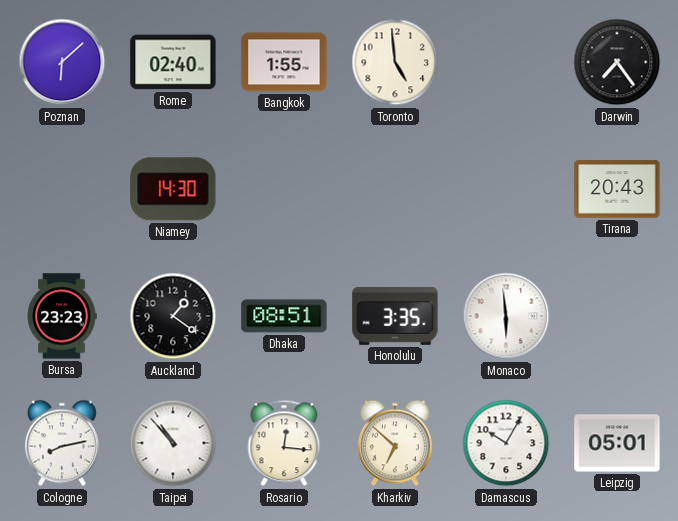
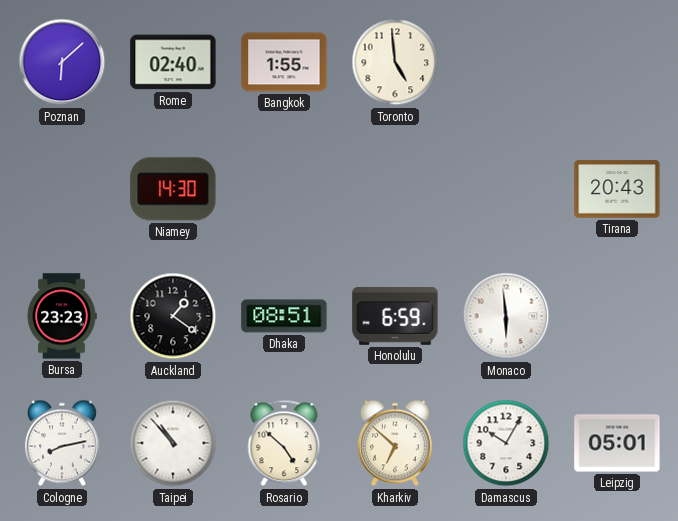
Darwin: 7:24 -> none (617, 62)
Honolulu: 3:35 -> 6:59 (395, 316)
Rosario: 12:16 -> 4:52 (284, 443)
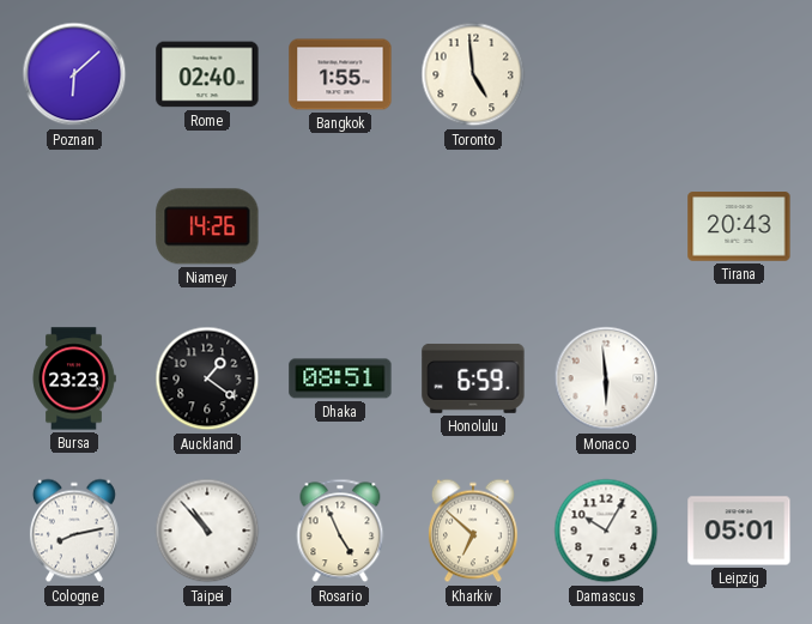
Niamey: 14:30 -> 14:26 (207, 226)
Rosario: 4:52 -> 4:56 (340, 531)
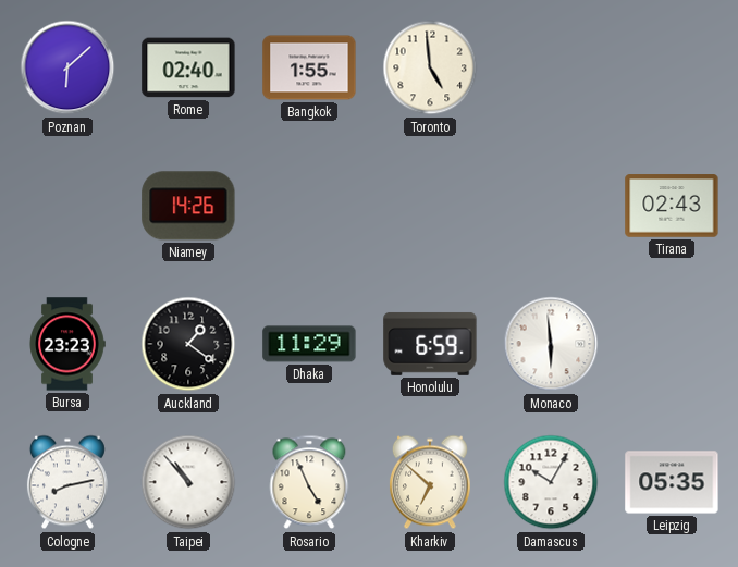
Tirana: 20:43 -> 02:43 (672, 206)
Dhaka: 08:51 -> 11:29 (309, 344)
Leipzig: 05:01 -> 05:35 (672, 482)
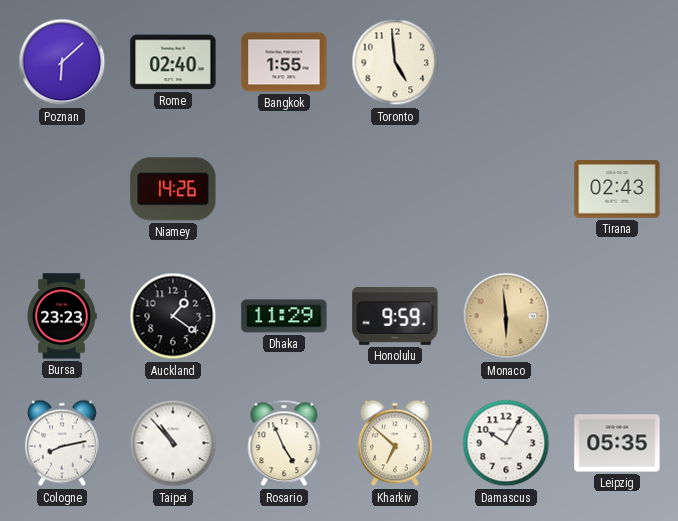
Honolulu: 6:59 -> 9:59 (395, 316)
Monaco dial: white -> champagne (506, 316)
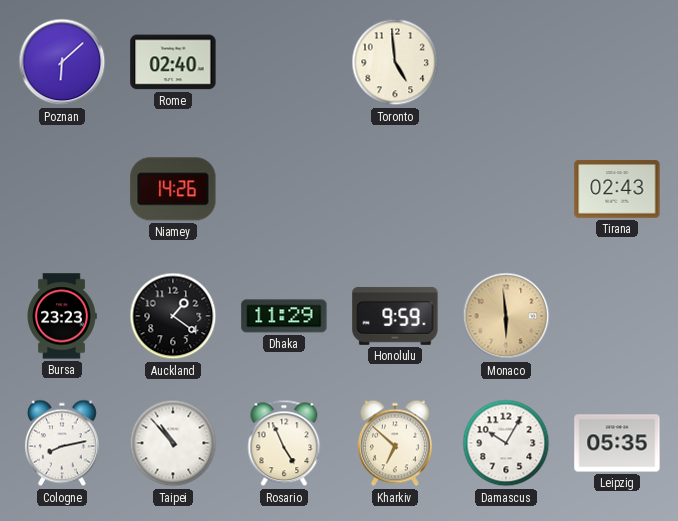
Bangkok: 1:55 -> none (284, 62)
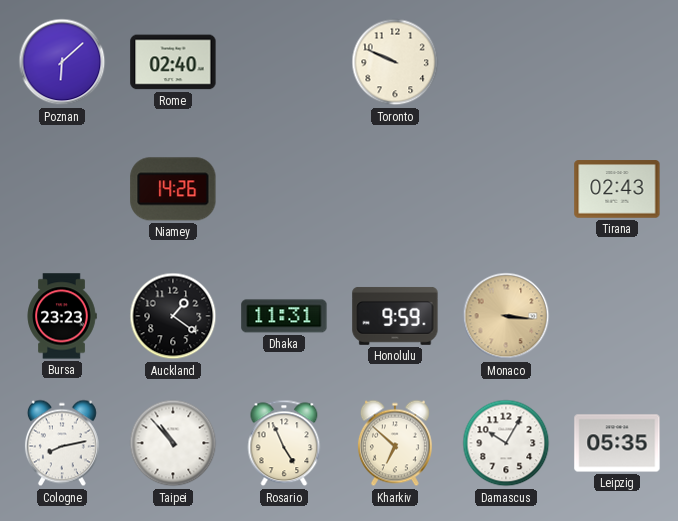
Toronto: 4:59 -> 9:49 (395, 62)
Dhaka: 11:29 -> 11:31 (284, 316)
Monaco: 5:59 -> 3:16 (506, 316)
